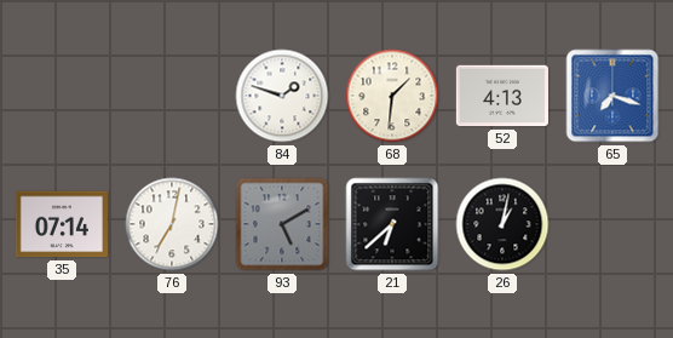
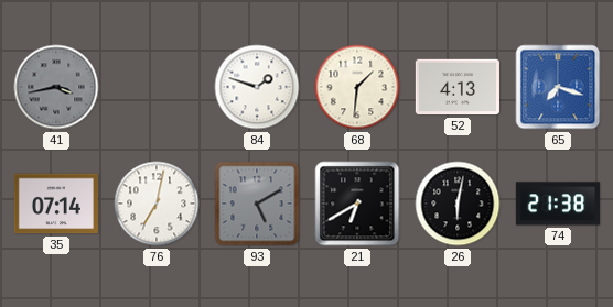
41: none -> 3:43 (56, 87)
21: 6:38 -> 6:40 (357, 204)
26: 1:02 -> 6:02 (458, 204)
74: none -> 21:38 (558, 204)
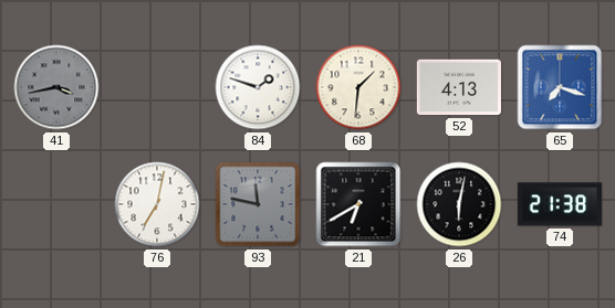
35: 07:14 -> none (56, 204)
93: 5:10 -> 11:47 (258, 204)
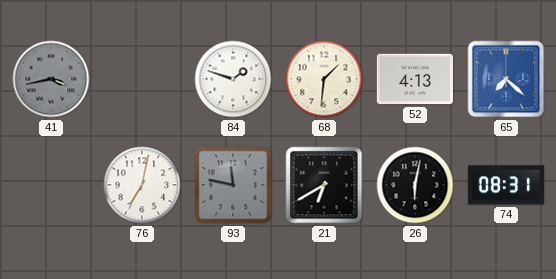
65: 7:18 -> 7:22 (506, 79)
74: 21:38 -> 08:31 (506, 185)
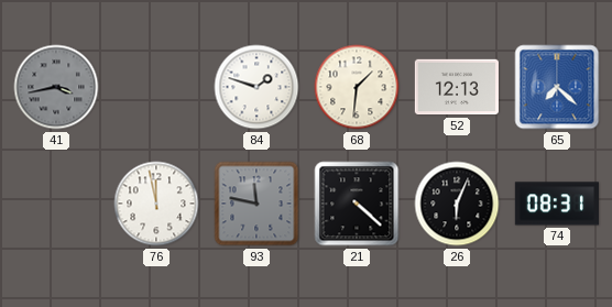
52: 4:13 -> 12:13 (457, 87)
76: 7:02 -> 11:58 (156, 204)
21: 6:40 -> 4:22 (357, 204)
26: 6:02 -> 6:04 (457, 204)
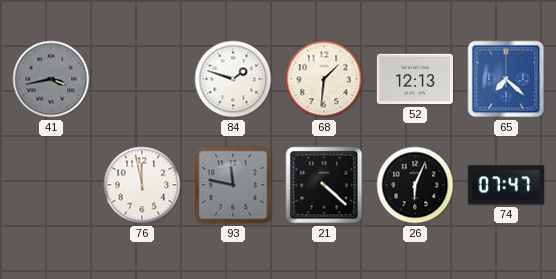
74: 08:31 -> 07:47 (506, 185)
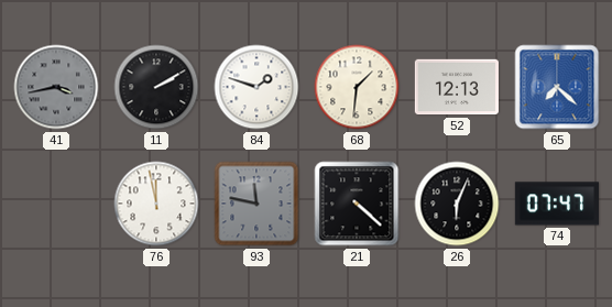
11: none -> 2:10 (156, 87)
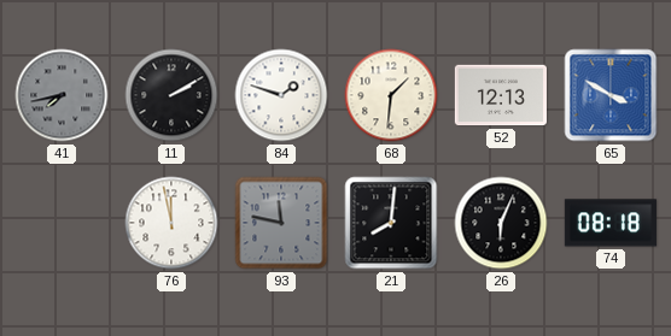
41: 3:43 -> 7:43 (62, 95)
65: 7:22 -> 3:50 (611, 95)
21: 4:22 -> 8:01 (391, 223)
74: 07:47 -> 08:18 (611, 223)
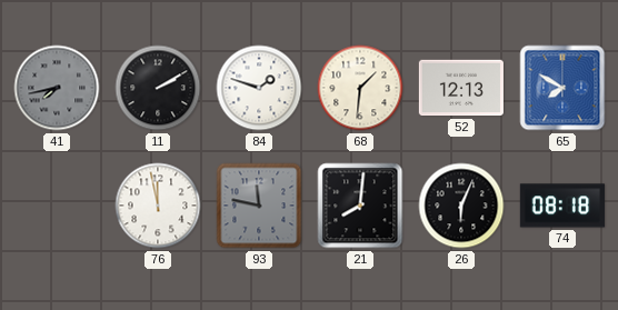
65: 3:50 -> 7:50 (562, 88)
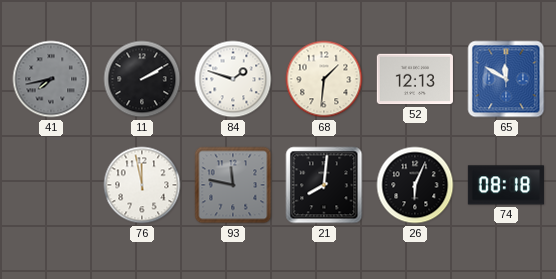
65: 7:50 -> 11:50 (506, 79)
